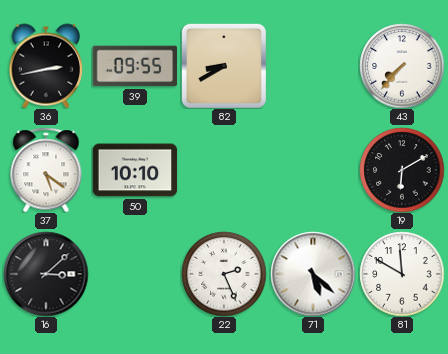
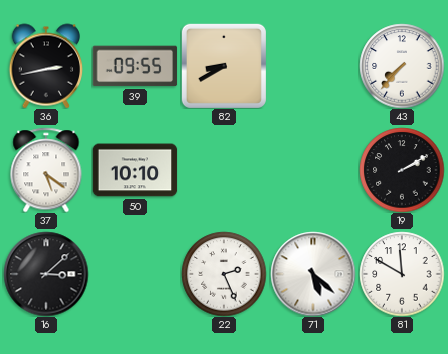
19: 6:10 -> 2:10 (402, 170)
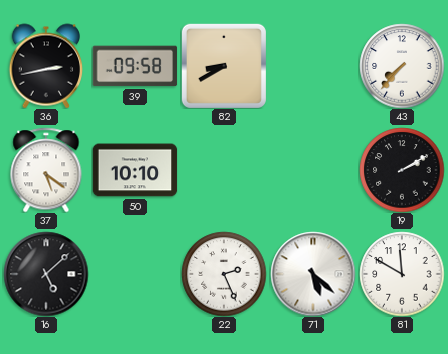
39: 09:55 -> 09:58 (135, 66)
16: 3:08 -> 5:08 (46, 274)
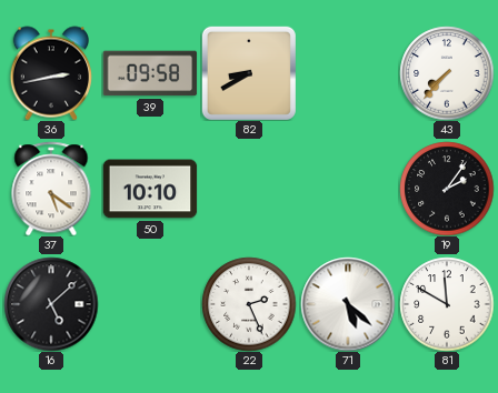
19: 2:10 -> 2:06 (447, 189)
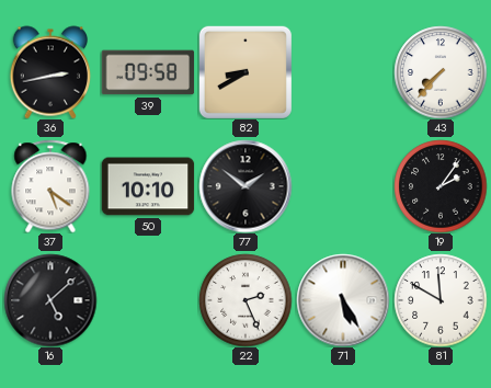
77: none -> 1:51 (245, 186)
71: 5:22 -> 5:25 (343, 300)
